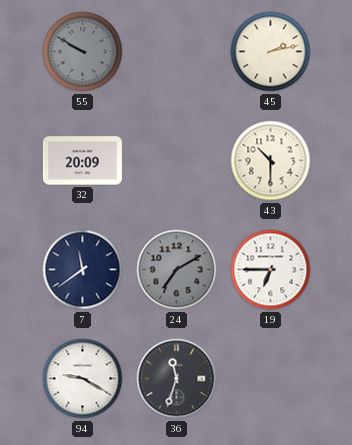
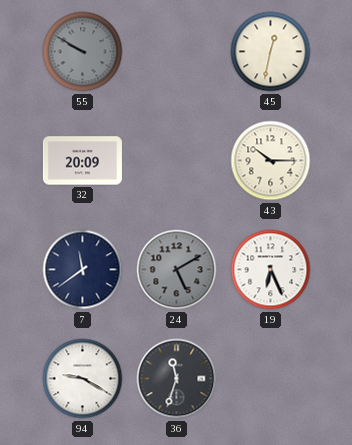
45: 2:13 -> 12:32 (271, 52)
43: 10:30 -> 10:15 (271, 161)
24: 7:10 -> 5:10 (177, 270)
19: 6:45 -> 6:26 (271, 270)
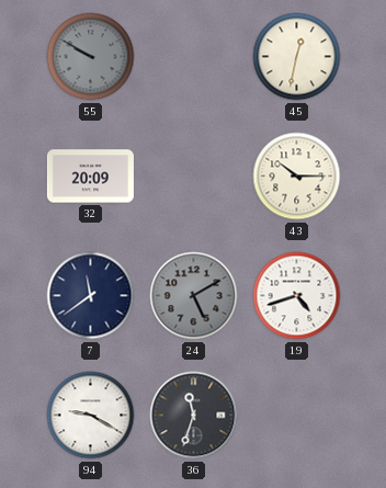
19: 6:26 -> 4:42 (297, 296)
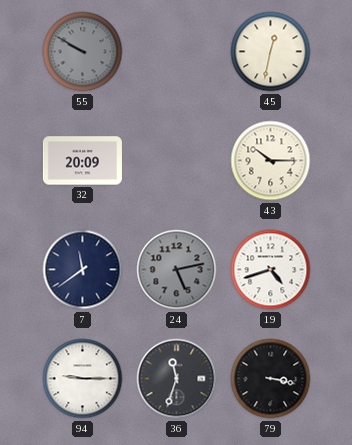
24: 5:10 -> 5:13 (177, 270)
94: 9:20 -> 9:15 (83, 379)
79: none -> 3:17 (271, 379)
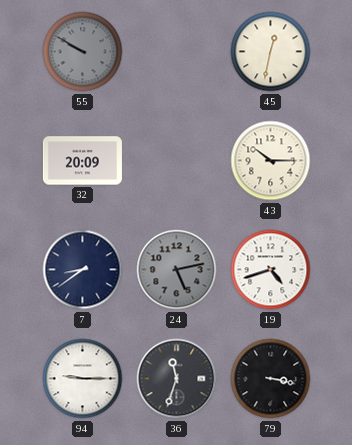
7: 11:39 -> 8:39 (83, 270)
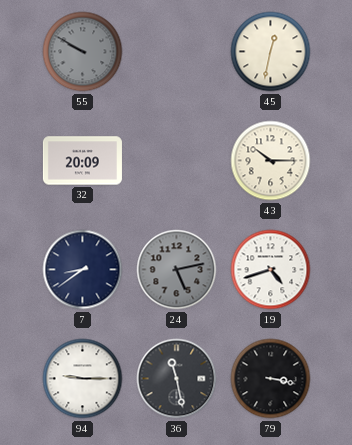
36: 11:33 -> 11:28 (177, 379)
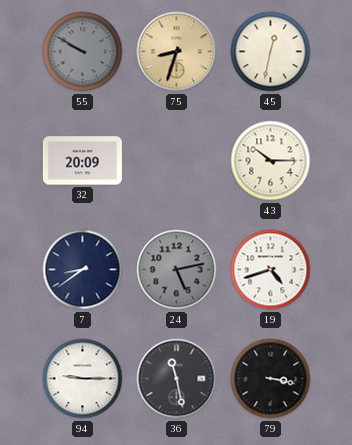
75: none -> 8:33 (177, 52)
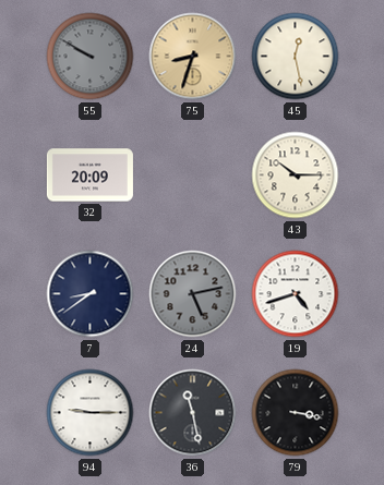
45: 12:32 -> 12:28 (296, 57)
